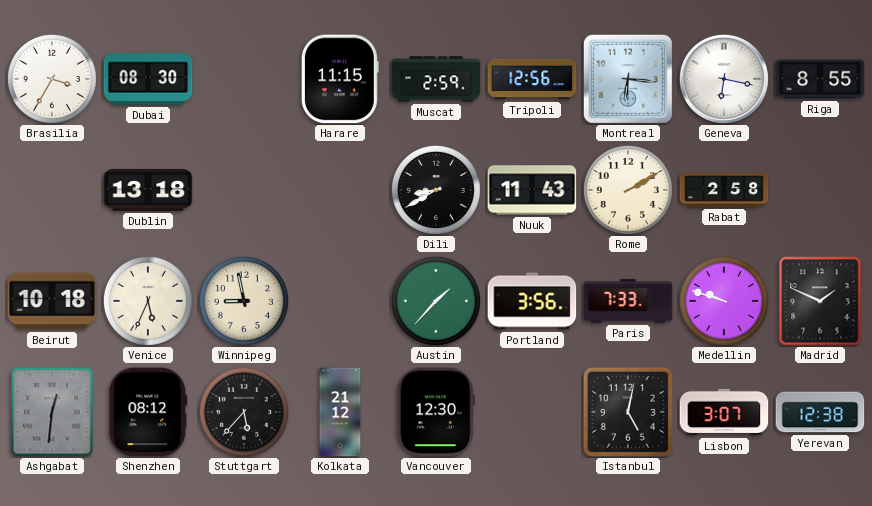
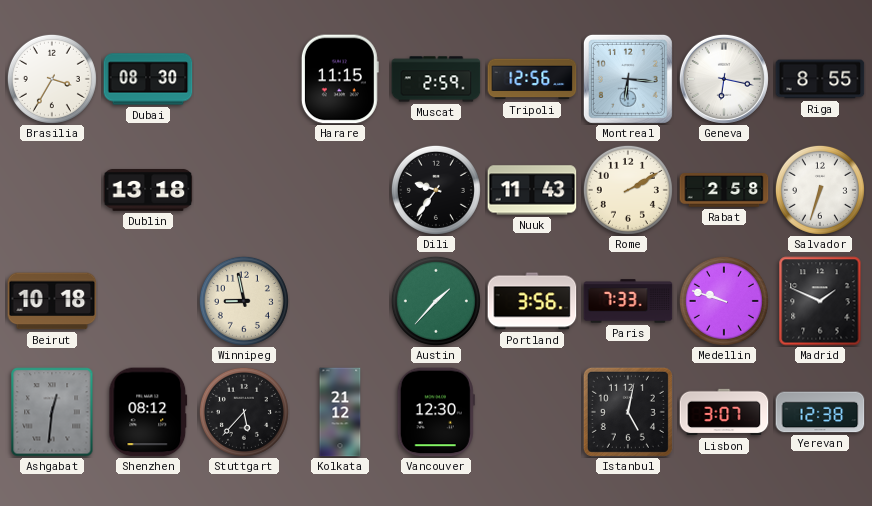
Dili: 8:40 -> 9:36 (436, 190)
Salvador: none -> 6:33 (820, 190)
Venice: 5:34 -> none (148, 301)
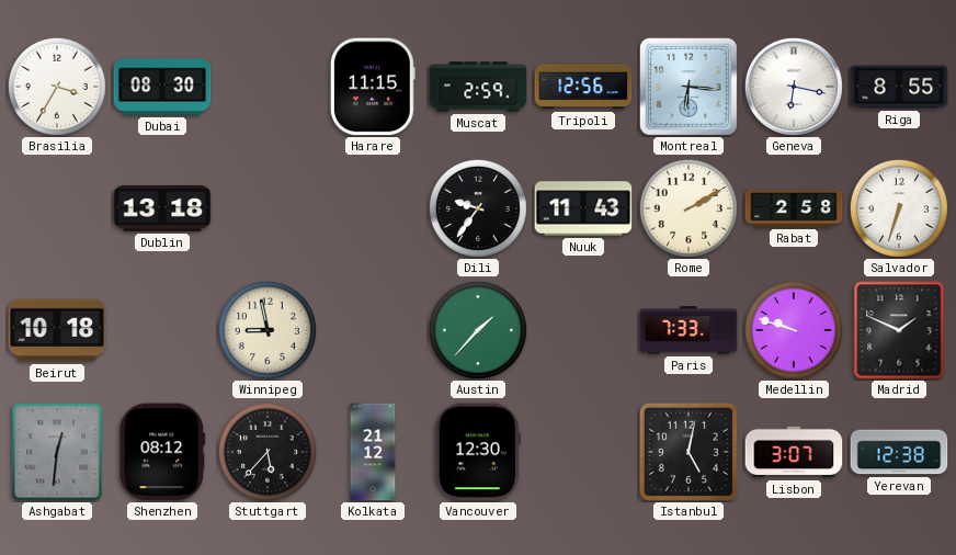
Portland: 3:56 -> none (532, 301)
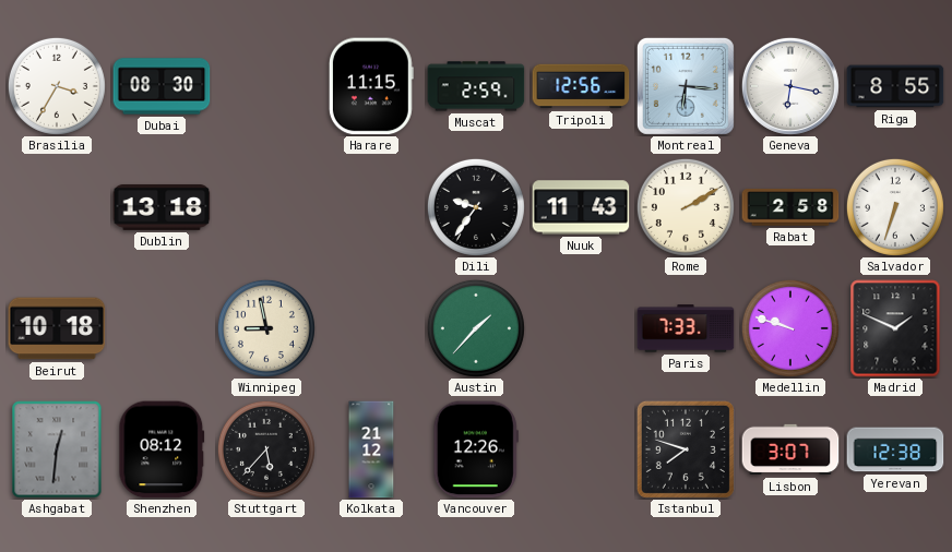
Vancouver: 12:30 -> 12:26 (476, 449)
Istanbul: 5:02 -> 7:48 (686, 449)
